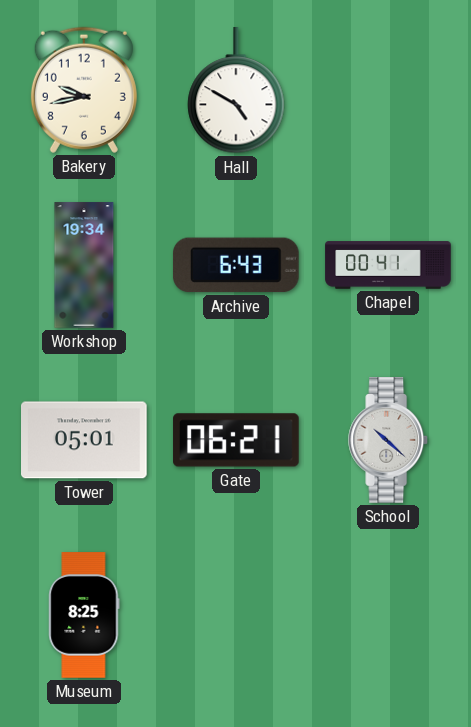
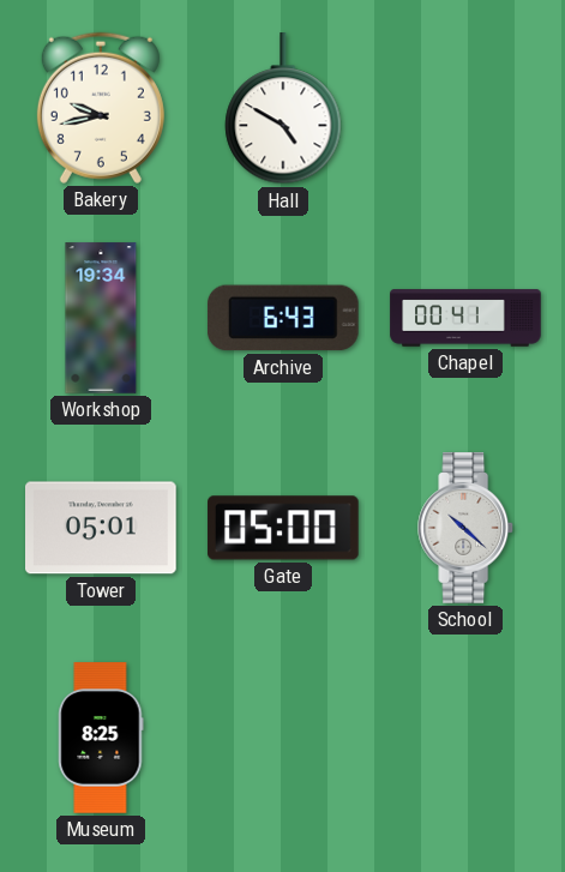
Gate: 06:21 -> 05:00 (283, 528)
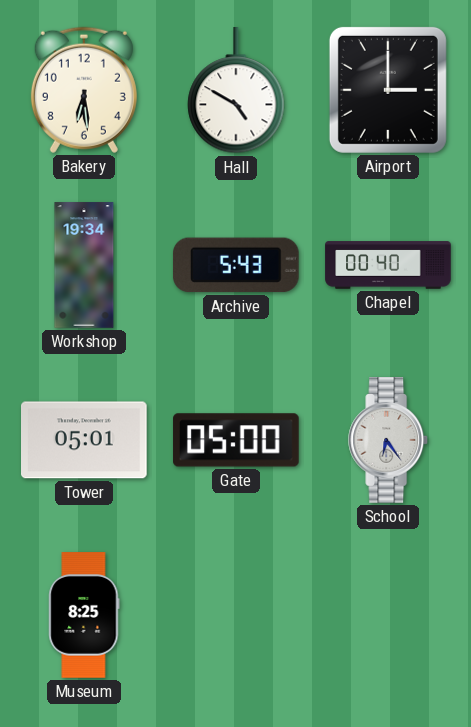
Bakery: 9:43 -> 6:29 (84, 90)
Airport: none -> 3:00 (388, 90)
Archive: 6:43 -> 5:43 (236, 265)
Chapel: 00:41 -> 00:40 (388, 265)
School: 10:22 -> 6:24 (389, 440)
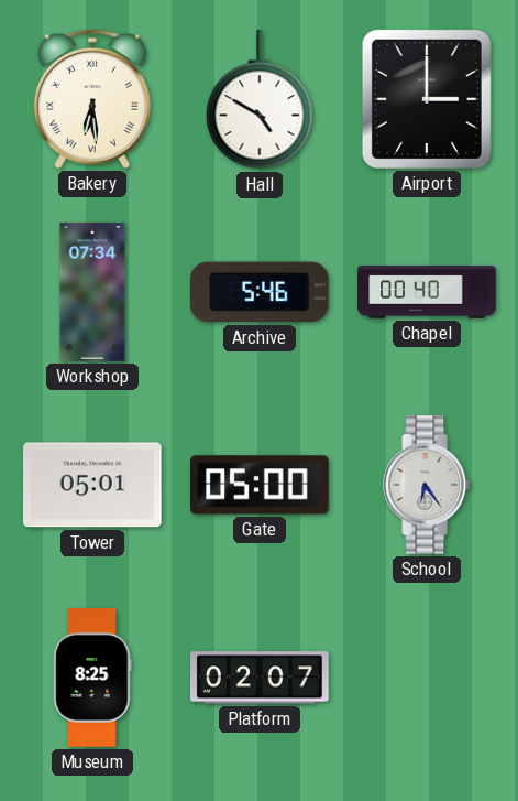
Bakery numerals: Arabic -> Roman (92, 99)
Workshop: 19:34 -> 07:34 (92, 292)
Archive: 5:43 -> 5:46 (260, 292)
Platform: none -> 02:07 (260, 678)
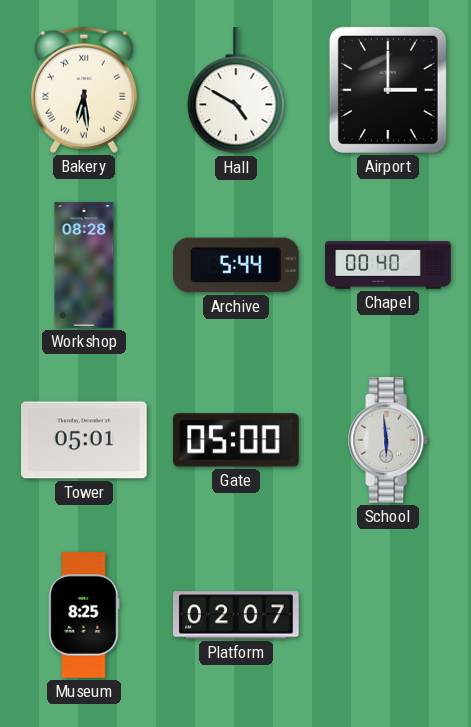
Workshop: 07:34 -> 08:28 (84, 265)
Archive: 5:46 -> 5:44 (236, 265)
School: 6:24 -> 5:59 (389, 440)
